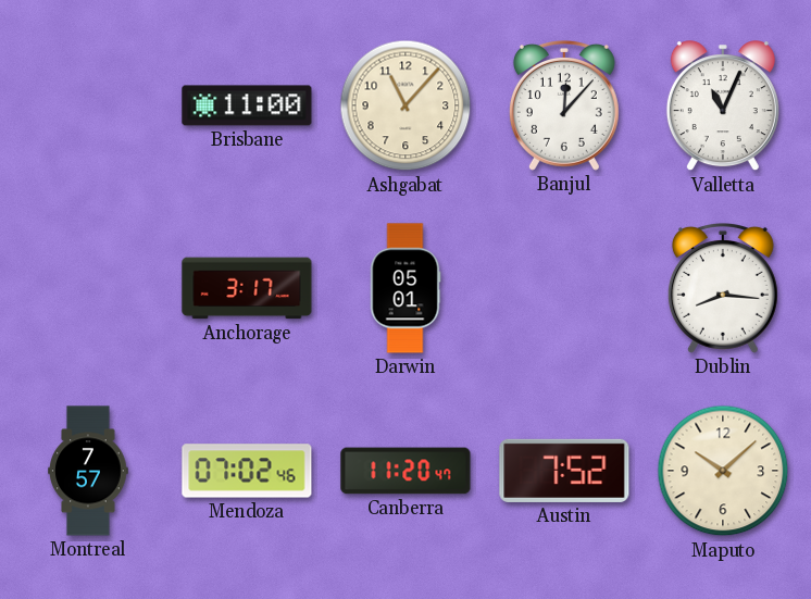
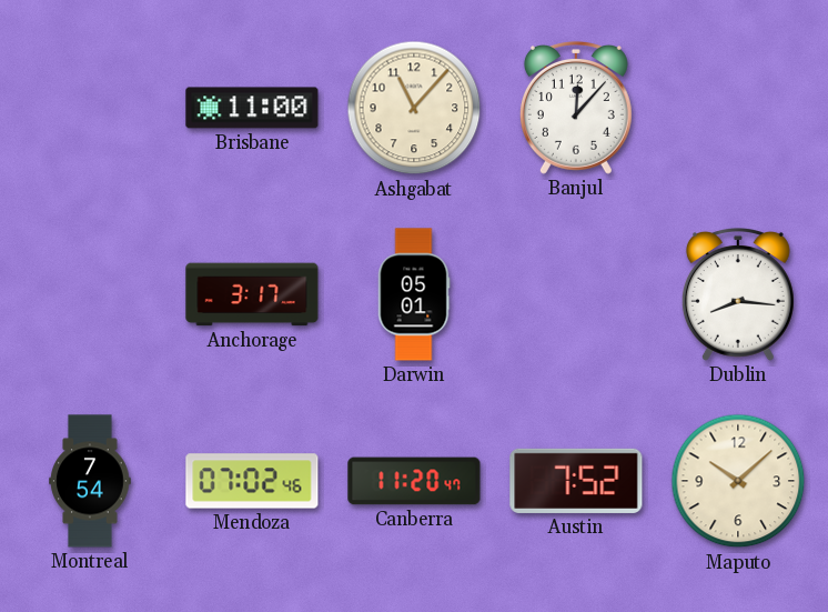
Valletta: 11:04 -> none (723, 107)
Montreal: 7:57 -> 7:54 (90, 481)
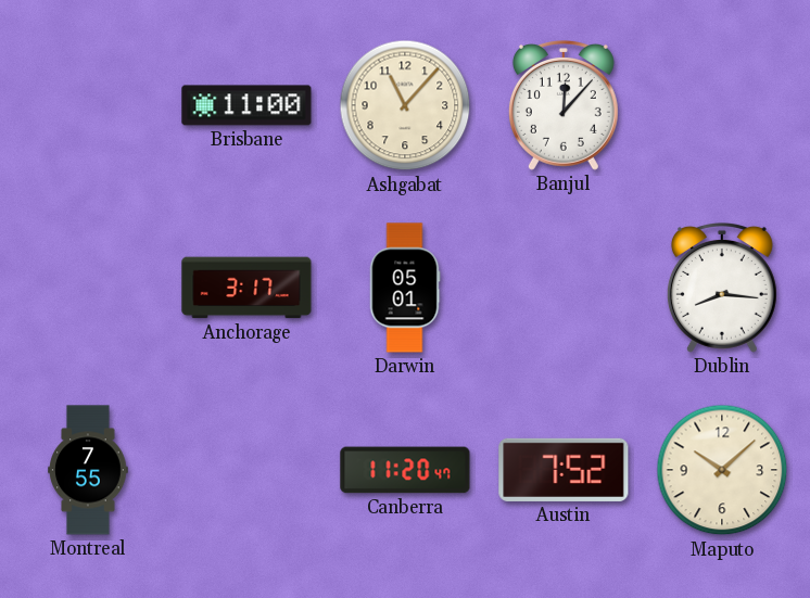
Montreal: 7:54 -> 7:55 (88, 470)
Mendoza: 07:02 -> none (252, 481)
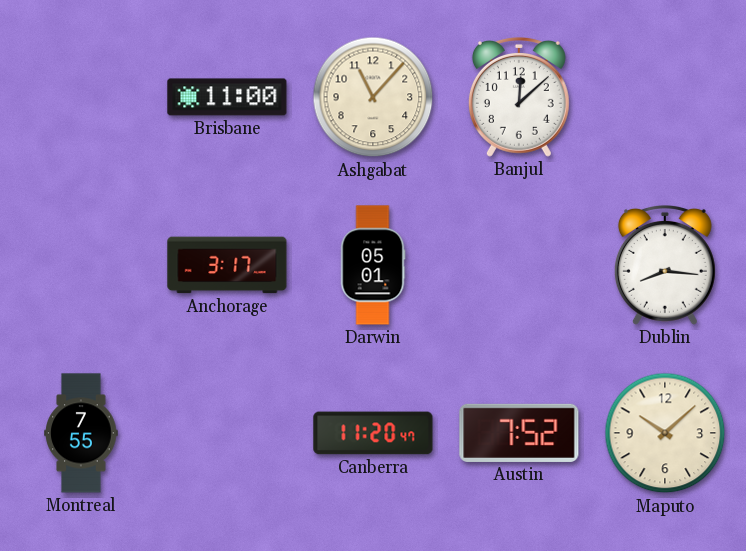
Banjul: 12:07 -> 12:08 (519, 98)
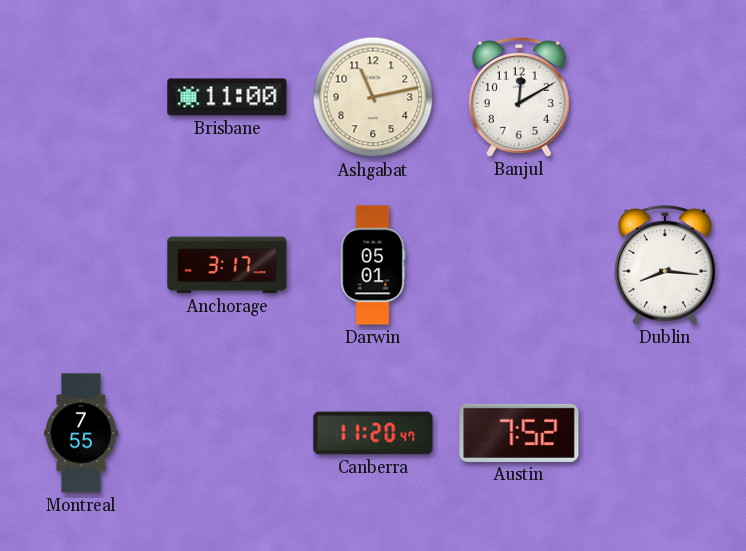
Ashgabat: 11:07 -> 11:13 (373, 97)
Banjul: 12:08 -> 12:10 (519, 98)
Maputo: 10:08 -> none (665, 433)
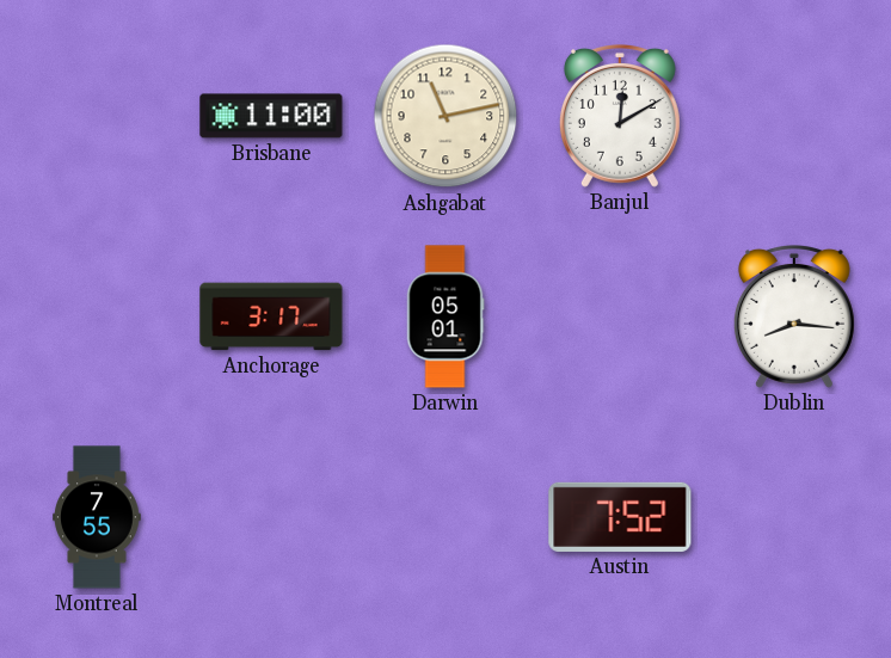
Canberra: 11:20 -> none (373, 433)
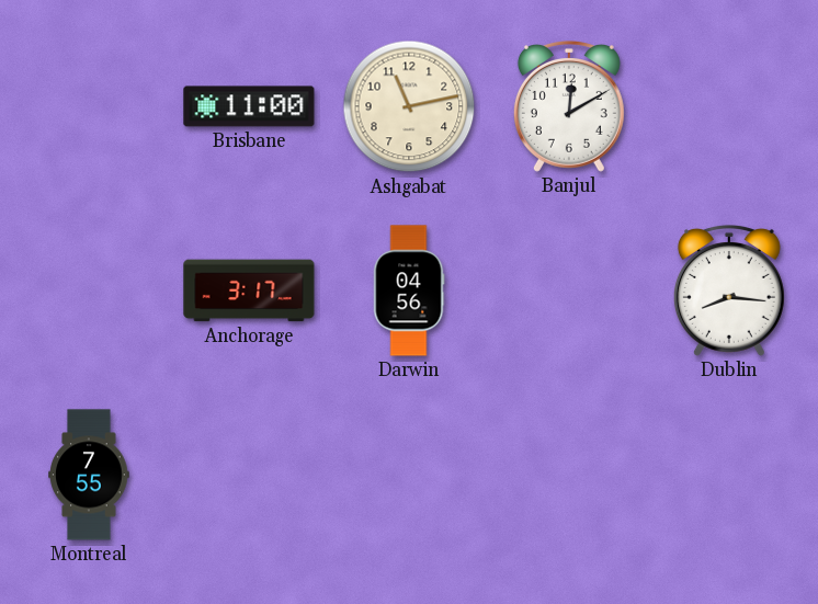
Darwin: 05:01 -> 04:56 (409, 290)
Austin: 7:52 -> none (620, 517)
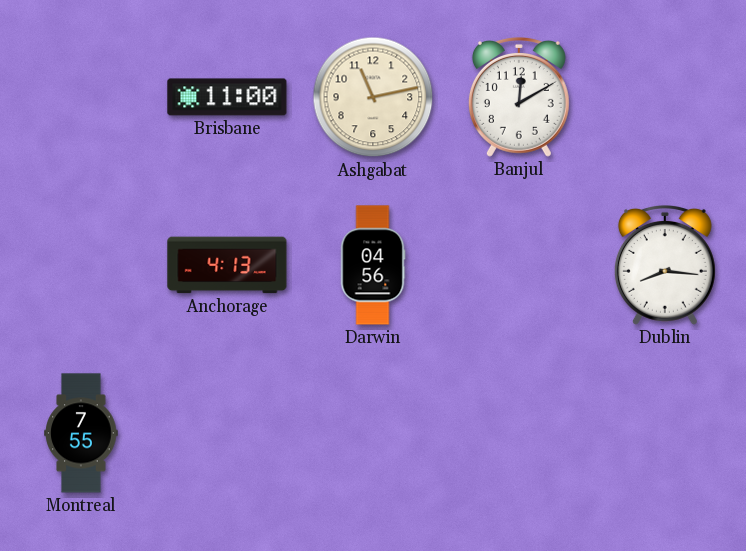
Anchorage: 3:17 -> 4:13 (227, 265)
